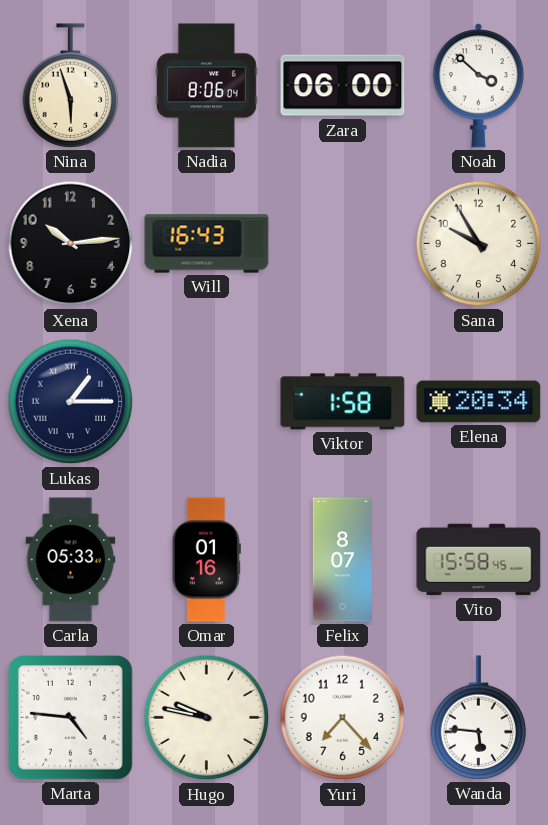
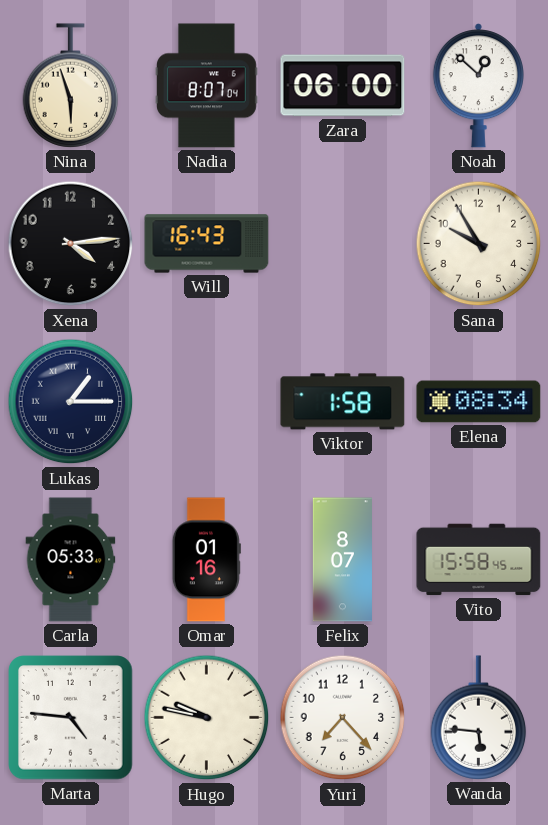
Nadia: 8:06 -> 8:07 (206, 86)
Noah: 3:52 -> 12:52 (478, 86)
Xena: 10:14 -> 4:14 (71, 244)
Elena: 20:34 -> 08:34 (479, 402)
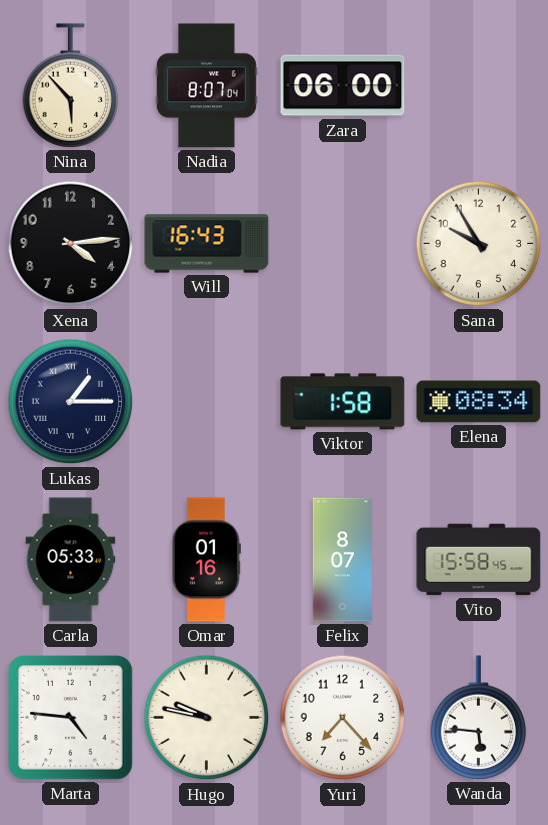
Nina: 5:57 -> 5:53 (71, 86)
Noah: 12:52 -> none (478, 86)
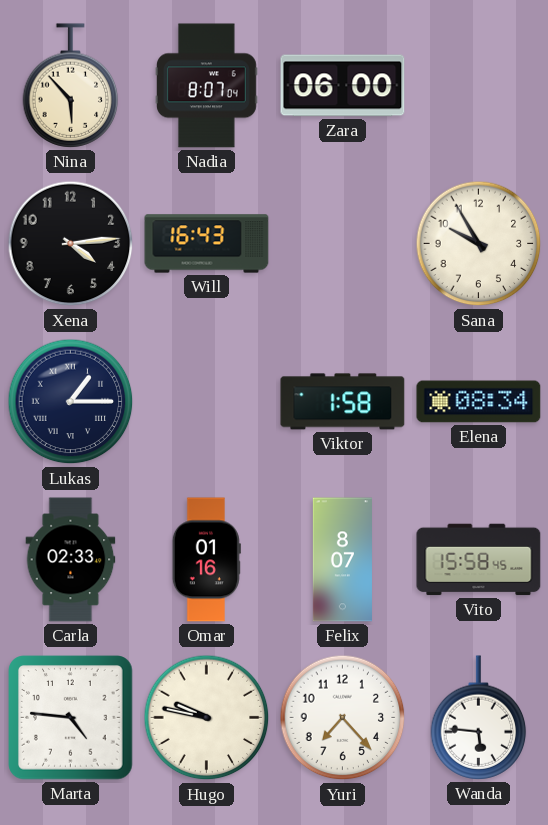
Carla: 05:33 -> 02:33 (71, 560)
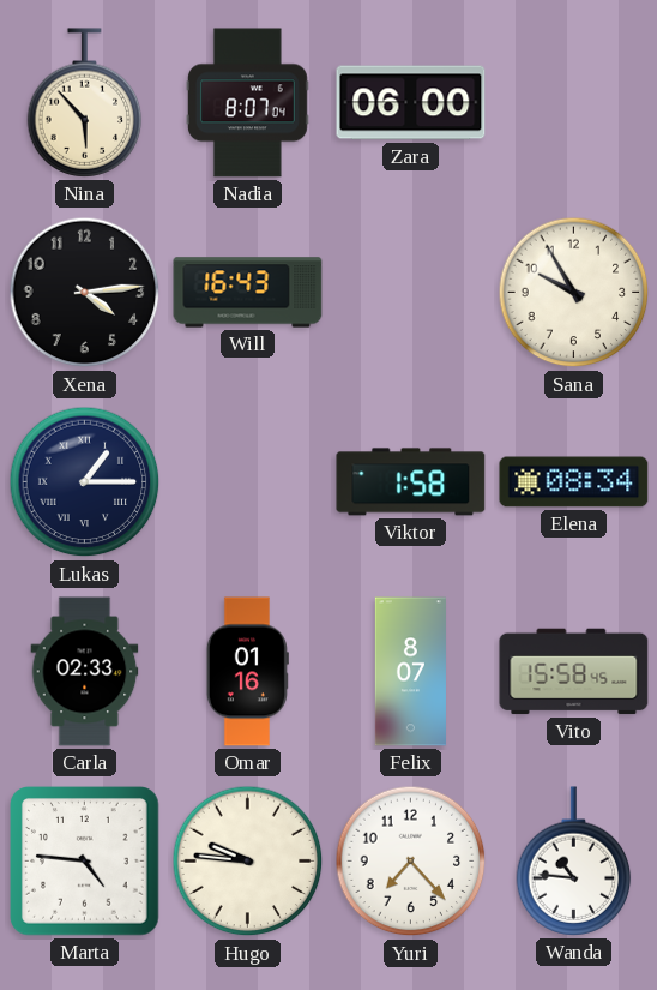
Hugo: 9:47 -> 9:46 (248, 862)
Wanda: 5:46 -> 10:46 (574, 862)
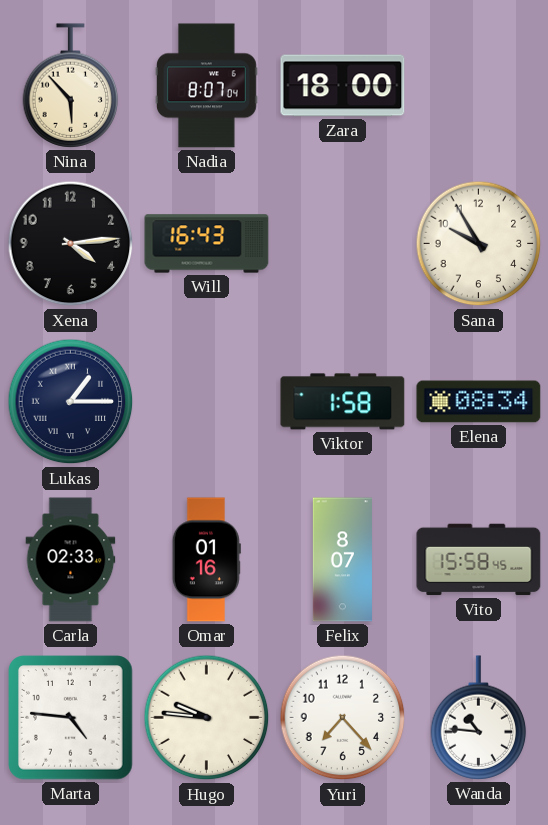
Zara: 06:00 -> 18:00 (343, 86)
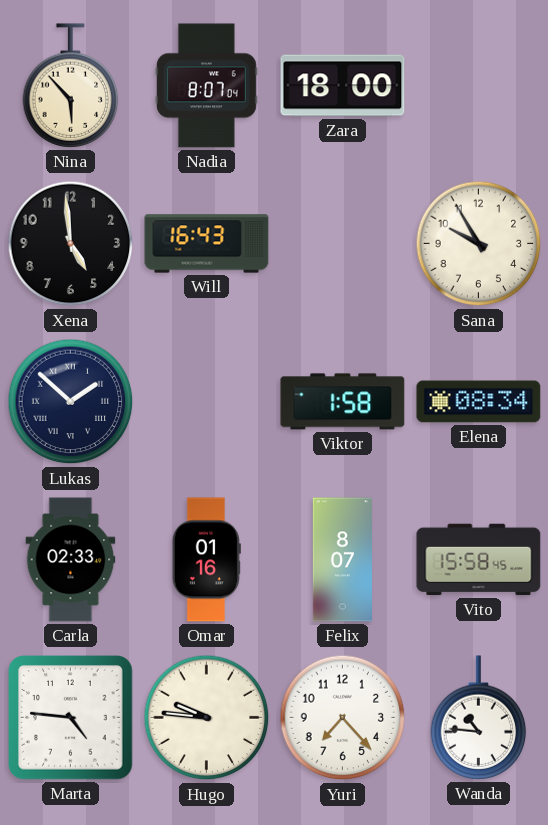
Xena: 4:14 -> 4:59 (71, 244)
Lukas: 1:15 -> 1:52 (71, 402)
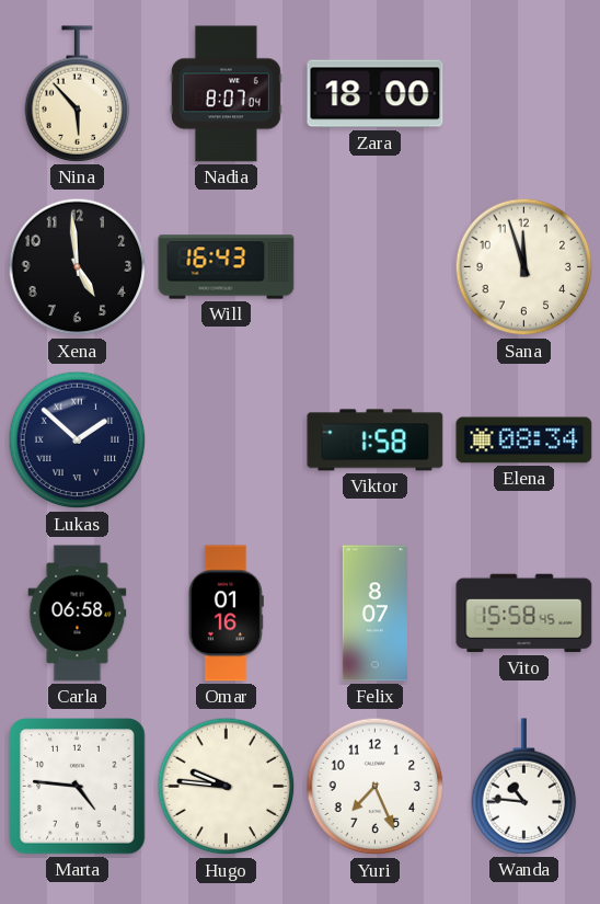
Sana: 9:55 -> 11:57 (524, 267)
Carla: 02:33 -> 06:58 (78, 614)
Yuri: 7:23 -> 7:26 (376, 787)
